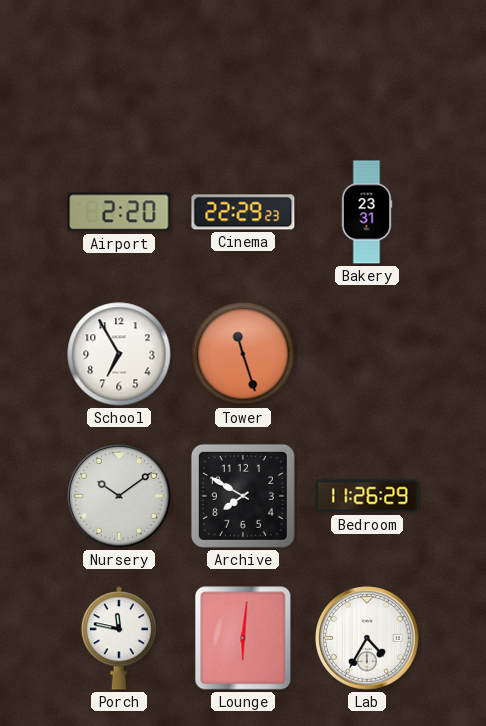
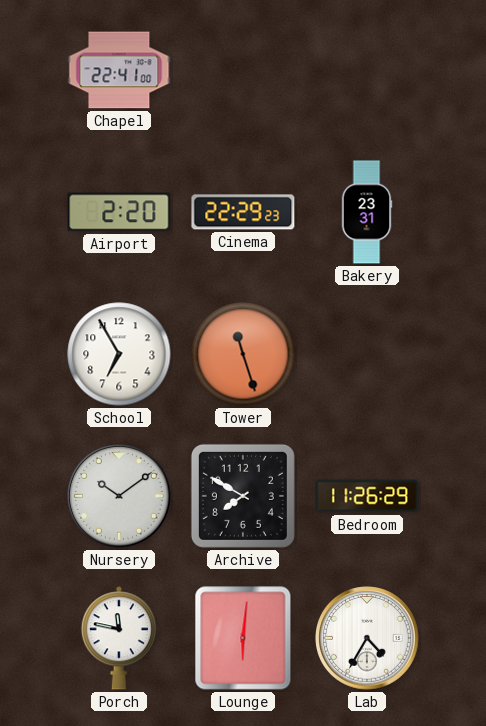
Chapel: none -> 22:41 (119, 70)
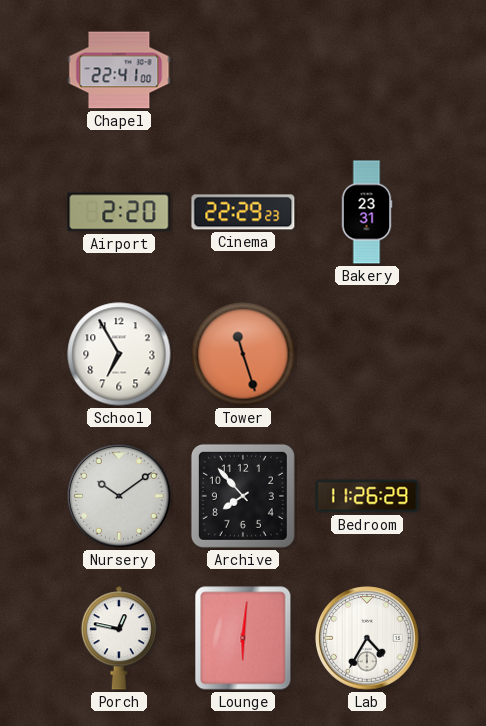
Archive: 7:50 -> 7:53 (243, 496)
Porch: 11:47 -> 12:47 (119, 638)
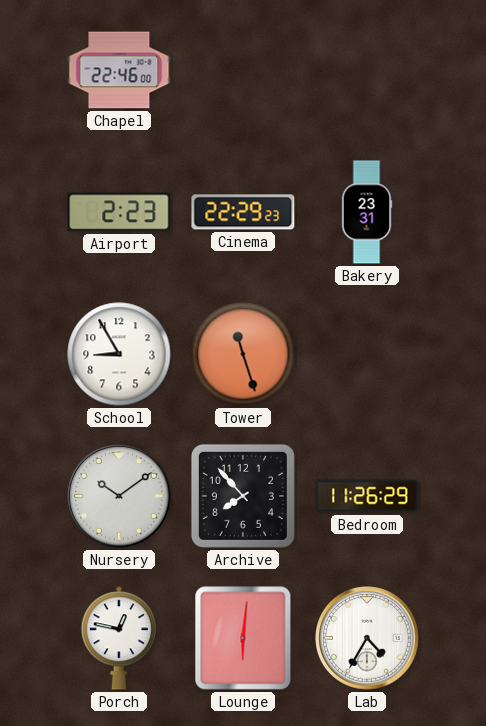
Chapel: 22:41 -> 22:46 (119, 70)
Airport: 2:20 -> 2:23 (119, 212)
School: 6:55 -> 8:55 (119, 354)
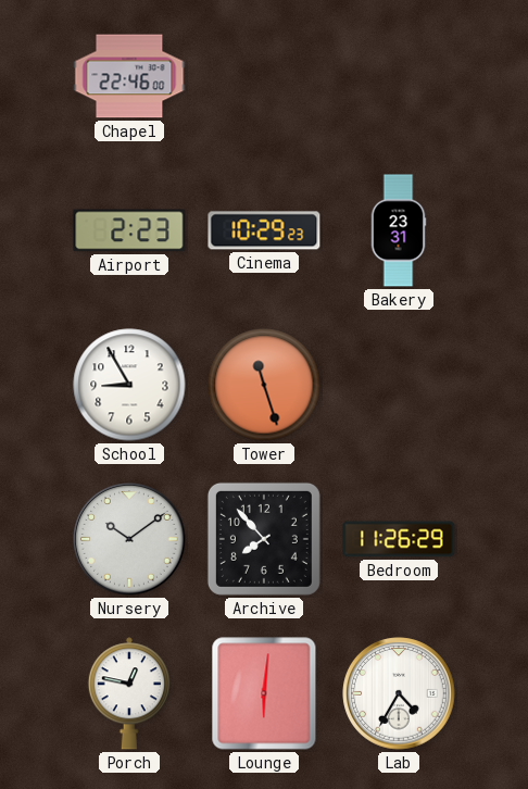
Cinema: 22:29 -> 10:29 (264, 230)
